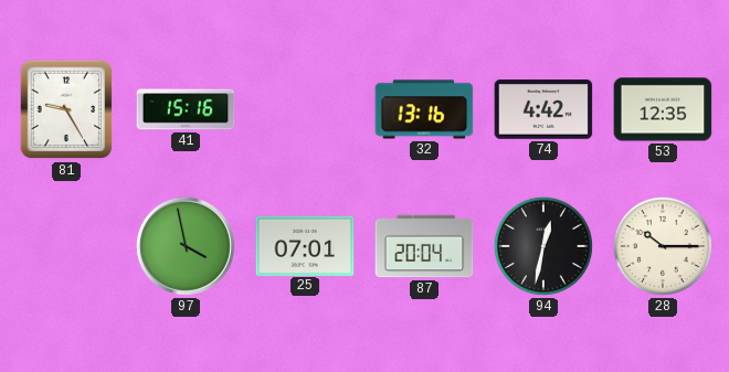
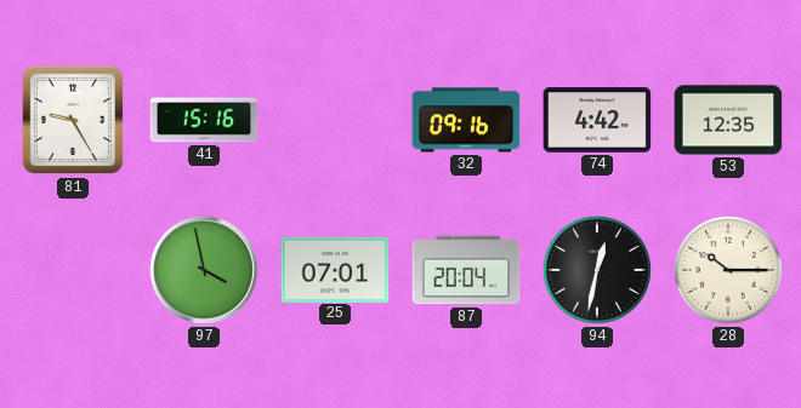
32: 13:16 -> 09:16 (466, 120)
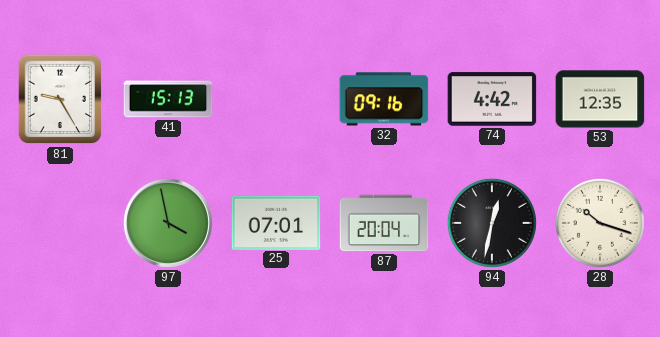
41: 15:16 -> 15:13 (168, 99)
28: 10:15 -> 10:18 (600, 223)
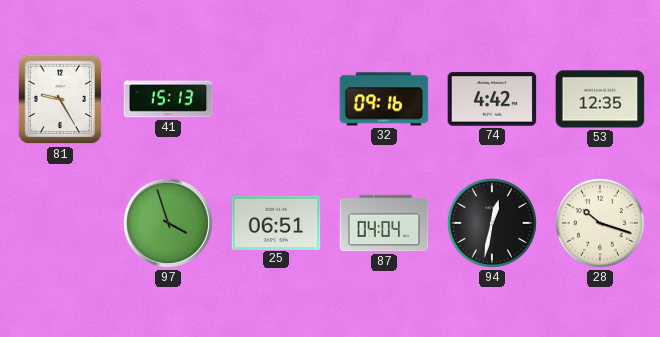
97: 3:58 -> 3:57 (168, 223)
25: 07:01 -> 06:51 (276, 222)
87: 20:04 -> 04:04 (384, 223)
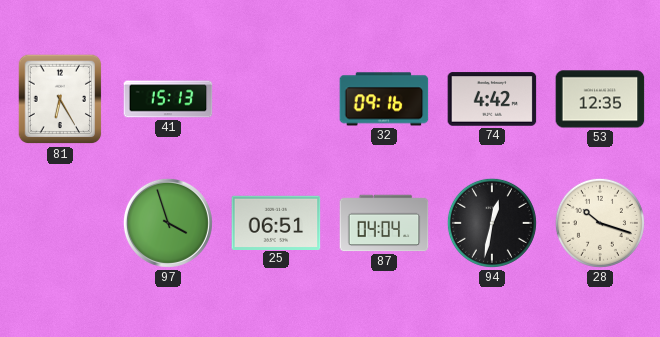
81: 9:25 -> 6:25 (60, 99)
